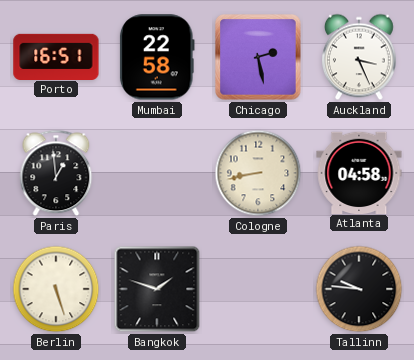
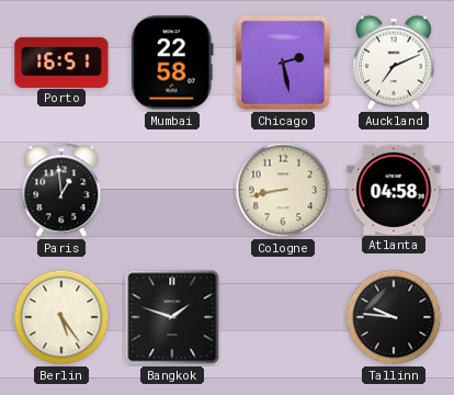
Auckland: 3:26 -> 7:11 (395, 63)
Berlin: 5:27 -> 5:24 (61, 317)
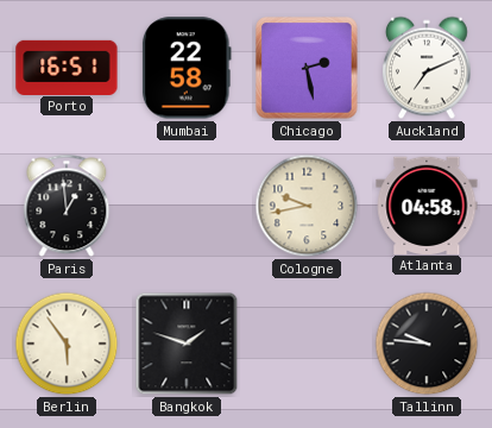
Cologne: 8:43 -> 9:43 (307, 206)
Berlin: 5:24 -> 5:54 (67, 344)
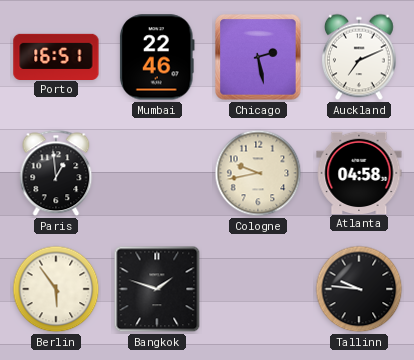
Mumbai: 22:58 -> 22:46 (157, 57)
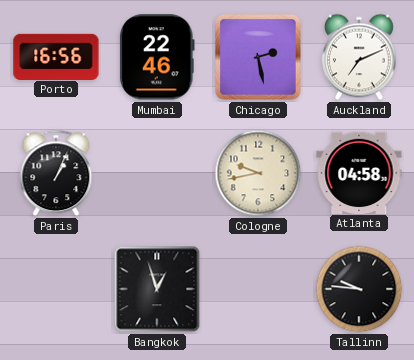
Porto: 16:51 -> 16:56 (56, 56)
Paris: 12:59 -> 1:04 (56, 173)
Berlin: 5:54 -> none (56, 289)
Bangkok: 1:48 -> 12:57 (157, 289)
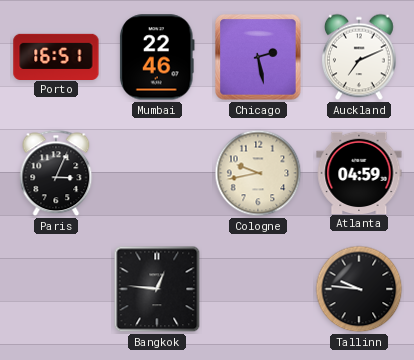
Porto: 16:56 -> 16:51 (56, 56)
Paris: 1:04 -> 3:04 (56, 173)
Atlanta: 04:58 -> 04:59 (359, 172)
Bangkok: 12:57 -> 12:46 (157, 289)
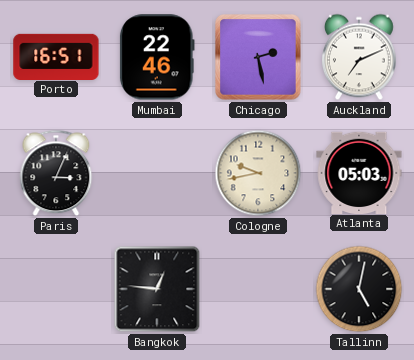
Atlanta: 04:59 -> 05:03 (359, 172)
Tallinn: 9:46 -> 5:02 (359, 289)
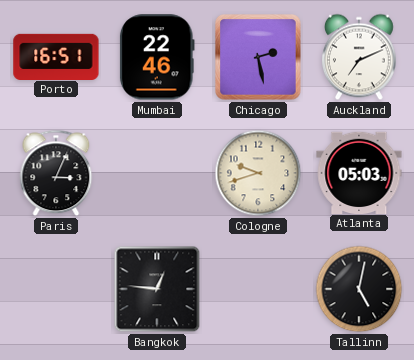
Cologne: 9:43 -> 9:42 (258, 173)
